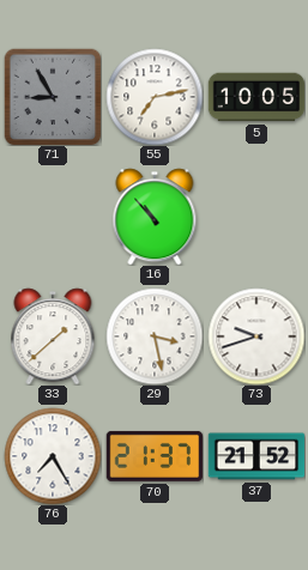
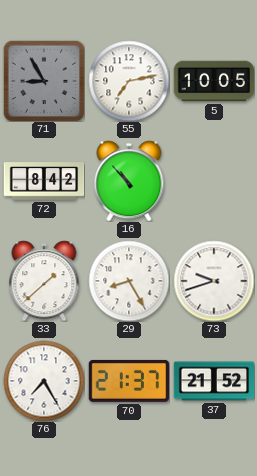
72: none -> 8:42 (44, 181)
29: 3:28 -> 8:25 (129, 281)
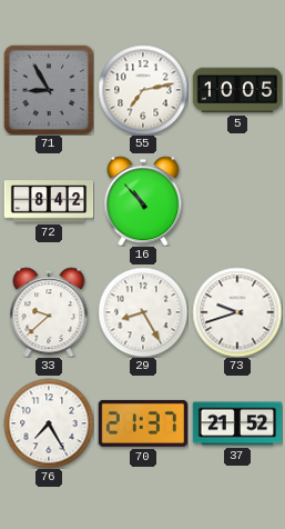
33: 1:38 -> 9:38 (49, 312)
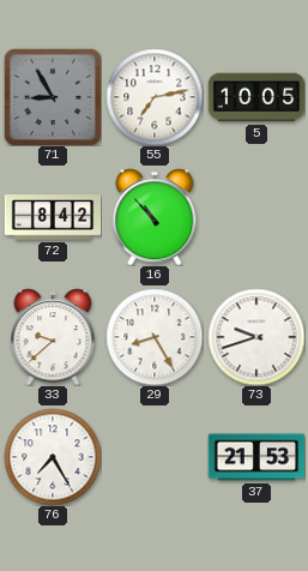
70: 21:37 -> none (142, 423)
37: 21:52 -> 21:53 (256, 457)
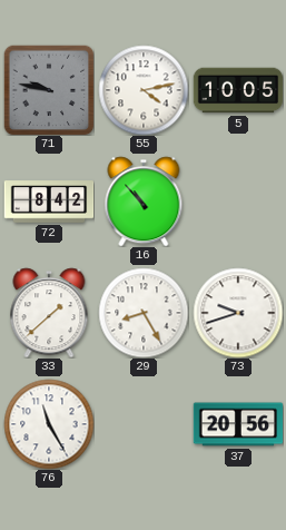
71: 8:55 -> 9:47 (49, 90)
55: 7:13 -> 4:13 (144, 90)
33: 9:38 -> 1:38 (49, 313)
76: 7:25 -> 11:25 (49, 424)
37: 21:53 -> 20:56 (238, 424)
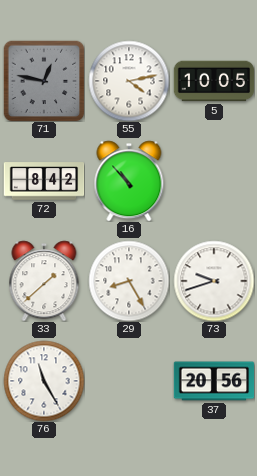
71: 9:47 -> 12:47 (44, 81)
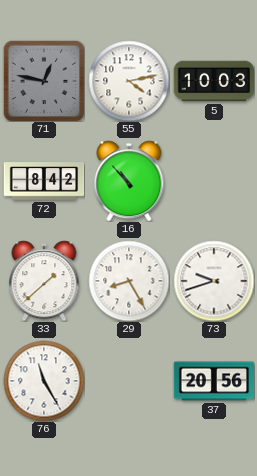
5: 10:05 -> 10:03 (214, 81)
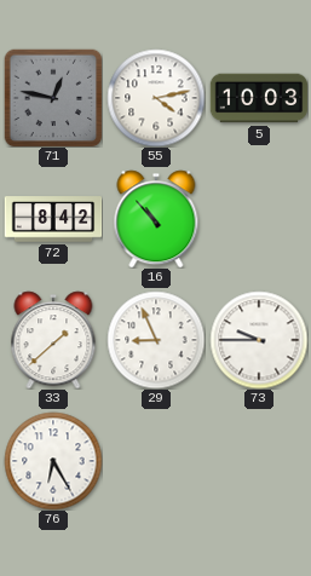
29: 8:25 -> 8:56 (156, 340)
73: 9:42 -> 9:45 (259, 340)
76: 11:25 -> 6:25 (53, 461)
37: 20:56 -> none (214, 381)
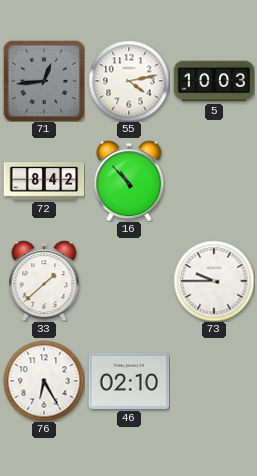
71: 12:47 -> 12:44 (44, 81)
29: 8:56 -> none (156, 340)
46: none -> 02:10 (129, 381)
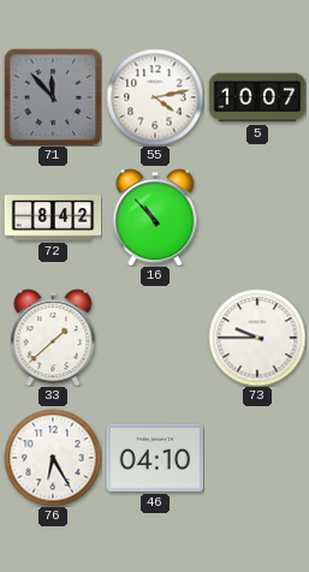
71: 12:44 -> 11:53 (53, 97)
5: 10:03 -> 10:07 (257, 97)
46: 02:10 -> 04:10 (155, 458)
